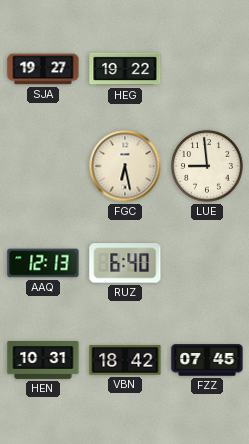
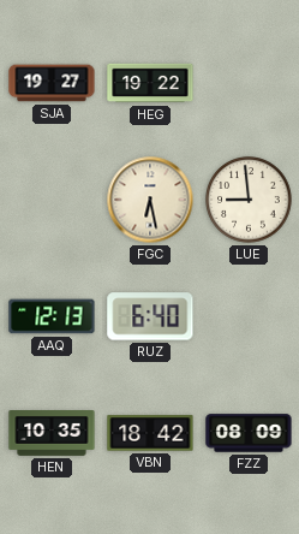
HEN: 10:31 -> 10:35 (52, 434)
FZZ: 07:45 -> 08:09 (249, 433)
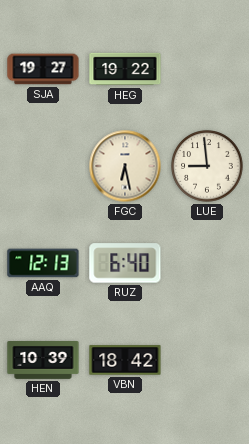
HEN: 10:35 -> 10:39 (43, 361)
FZZ: 08:09 -> none (249, 433)
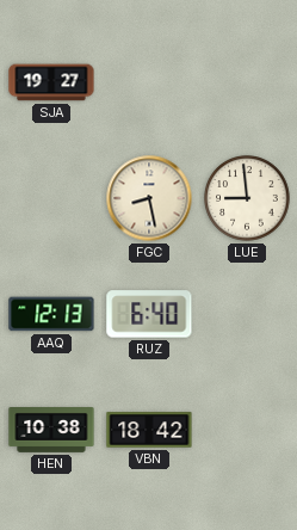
HEG: 19:22 -> none (125, 69)
FGC: 6:28 -> 8:28 (149, 198)
HEN: 10:39 -> 10:38 (51, 431)
